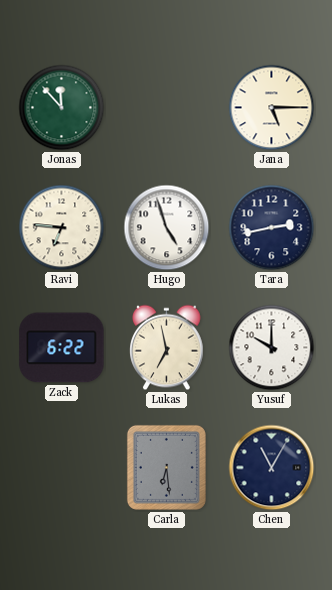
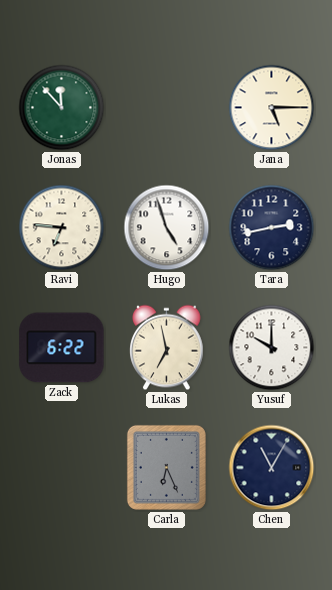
Carla: 6:29 -> 6:26 (166, 467)
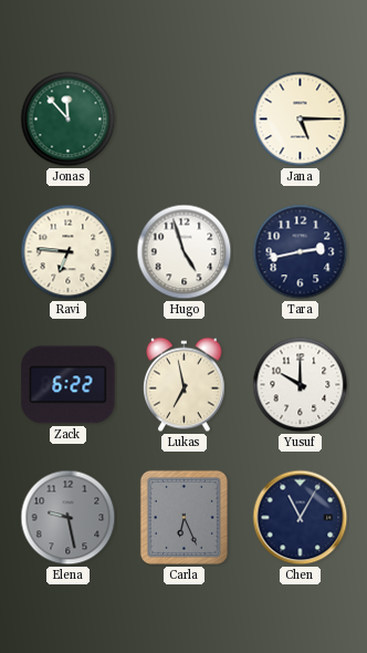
Elena: none -> 9:28 (69, 518)
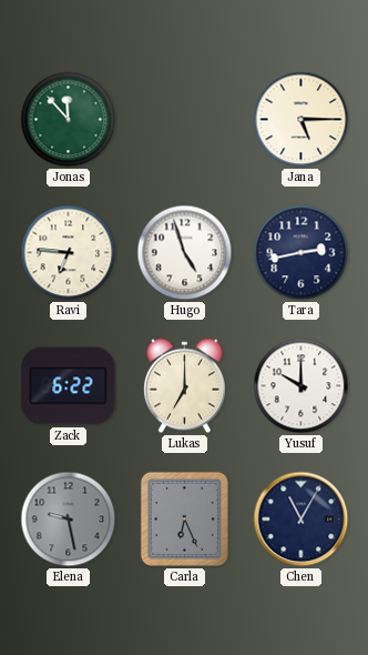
Lukas: 6:58 -> 7:00 (185, 386)
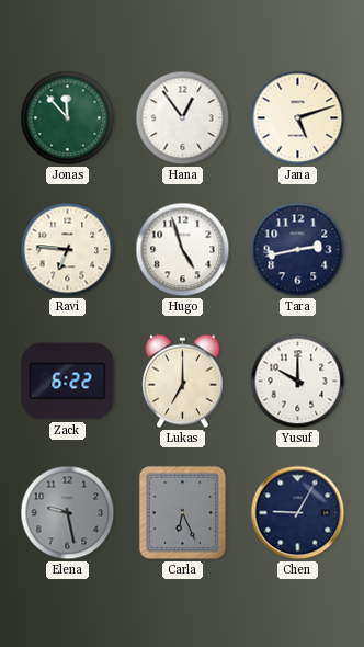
Hana: none -> 12:54 (183, 118)
Jana: 5:15 -> 5:12 (298, 118)
Chen: 11:05 -> 9:05 (298, 513)
